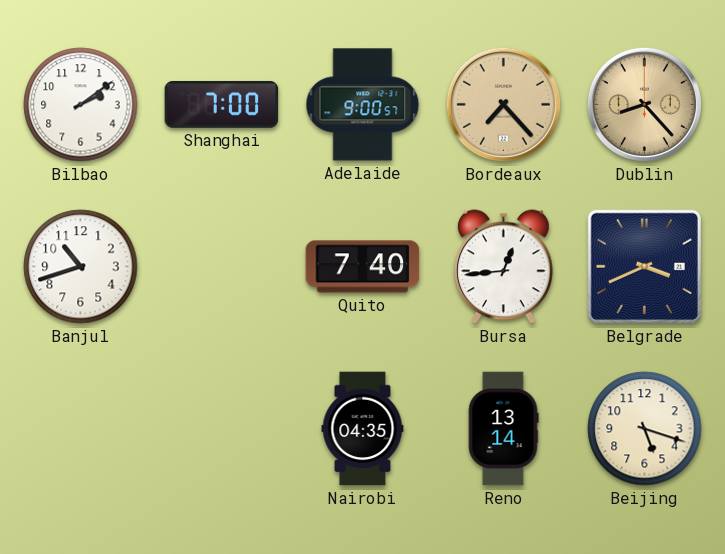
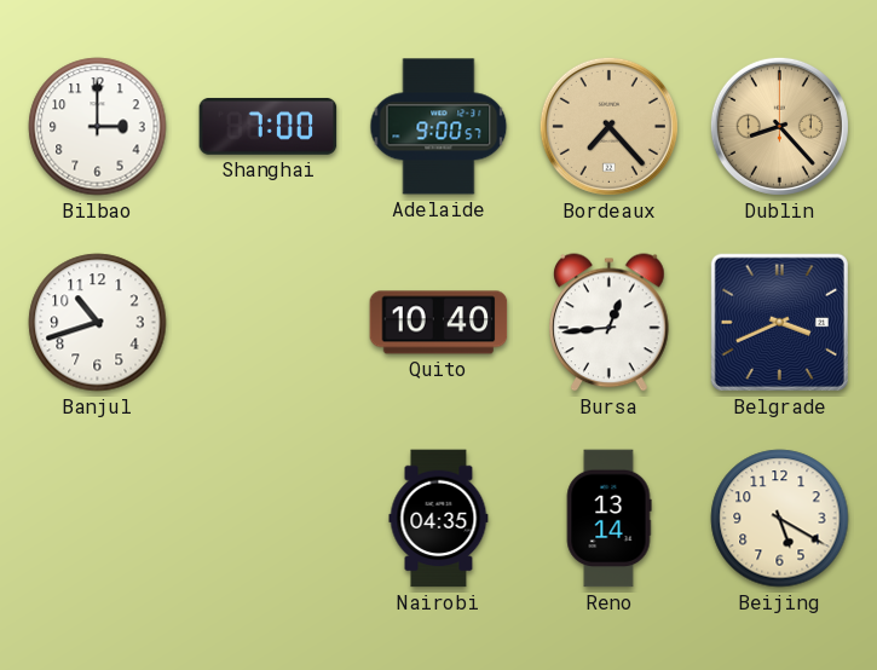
Bilbao: 2:09 -> 3:00 (98, 127)
Quito: 7:40 -> 10:40 (439, 323)
Beijing: 5:18 -> 5:20 (780, 519)
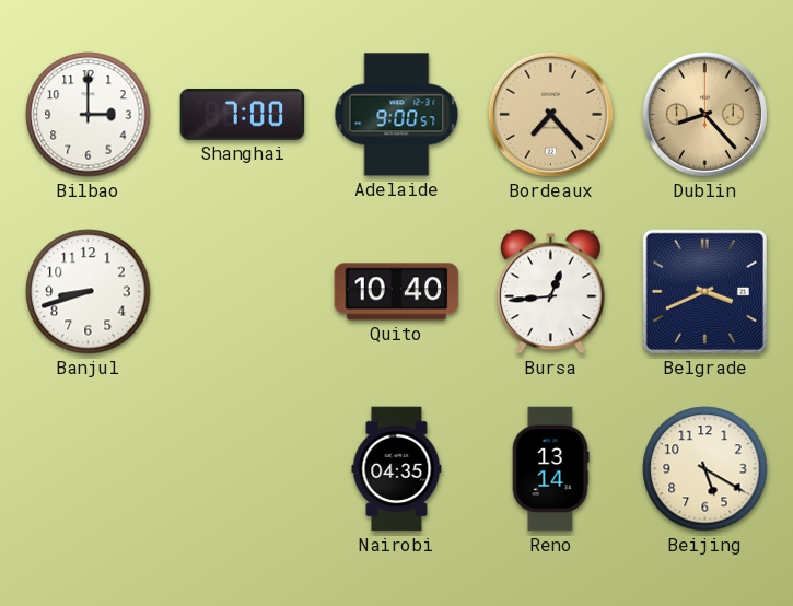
Banjul: 10:42 -> 8:42 (89, 292)
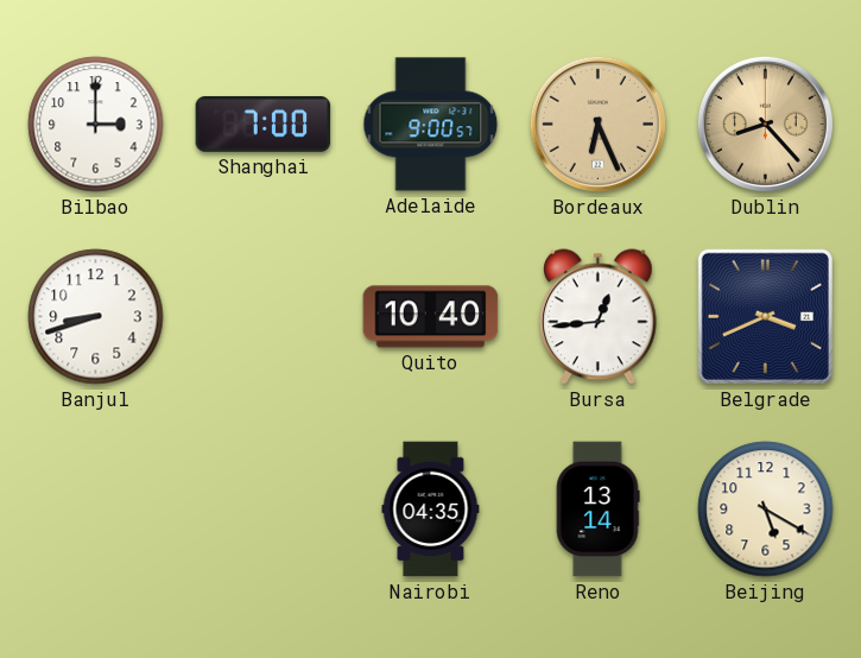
Bordeaux: 7:23 -> 6:26 (597, 124)
